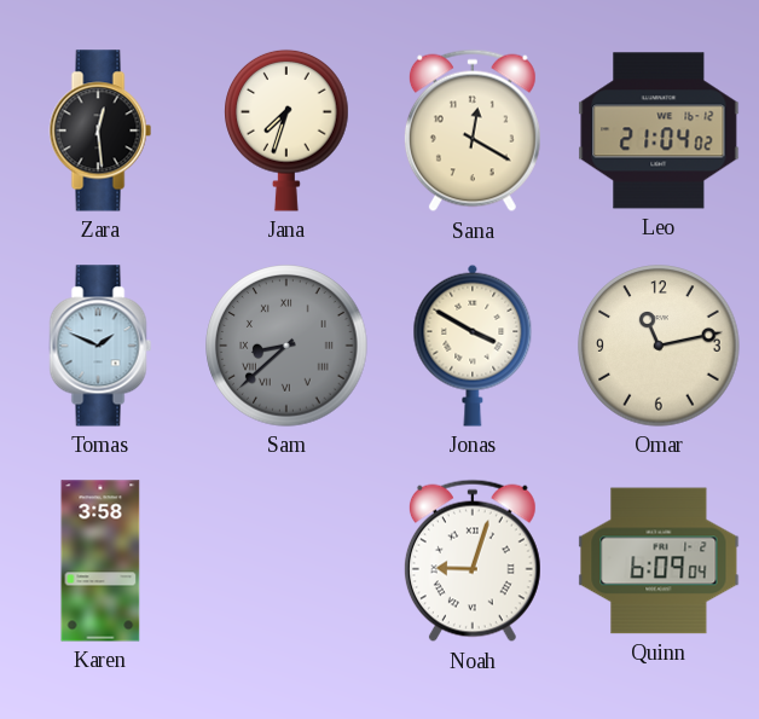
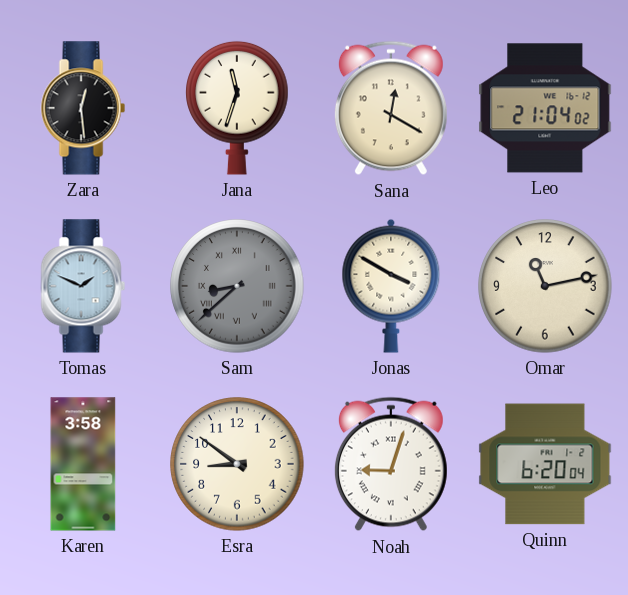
Jana: 7:33 -> 11:33 (237, 108)
Esra: none -> 8:51 (237, 464)
Quinn: 6:09 -> 6:20 (545, 464)
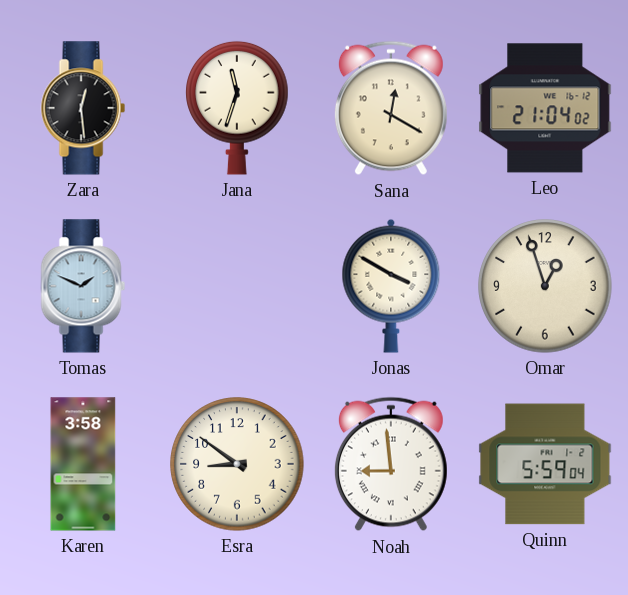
Sam: 8:38 -> none (237, 286)
Omar: 11:13 -> 12:57 (545, 286)
Noah: 9:03 -> 8:59 (391, 464)
Quinn: 6:20 -> 5:59 (545, 464)
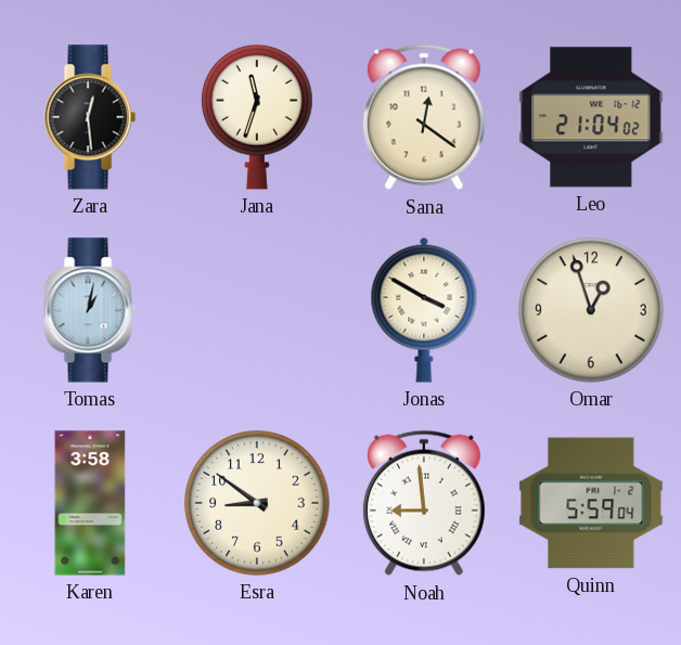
Sana: 12:20 -> 12:21 (424, 117)
Tomas: 1:49 -> 1:02 (90, 310)
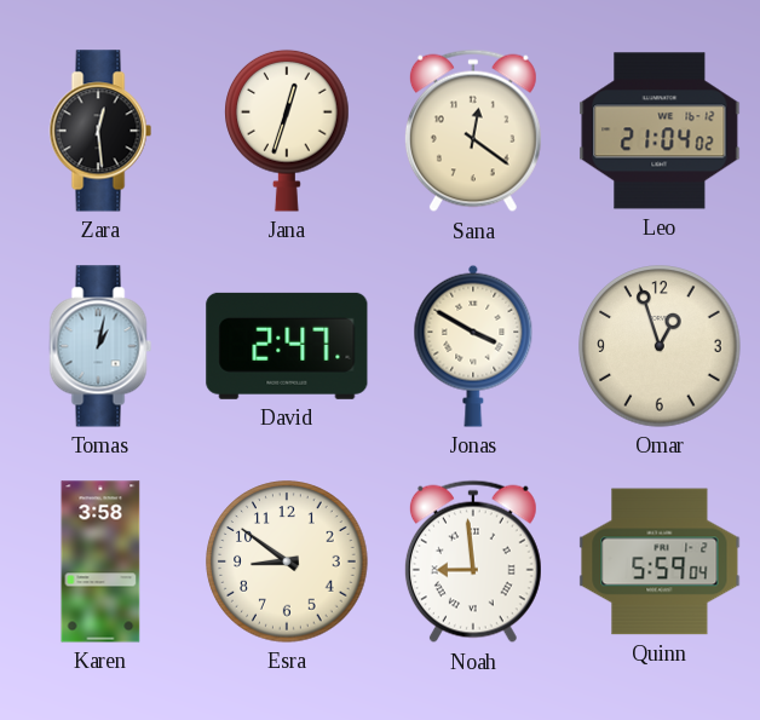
Jana: 11:33 -> 12:33 (287, 131)
David: none -> 2:47 (287, 346)
